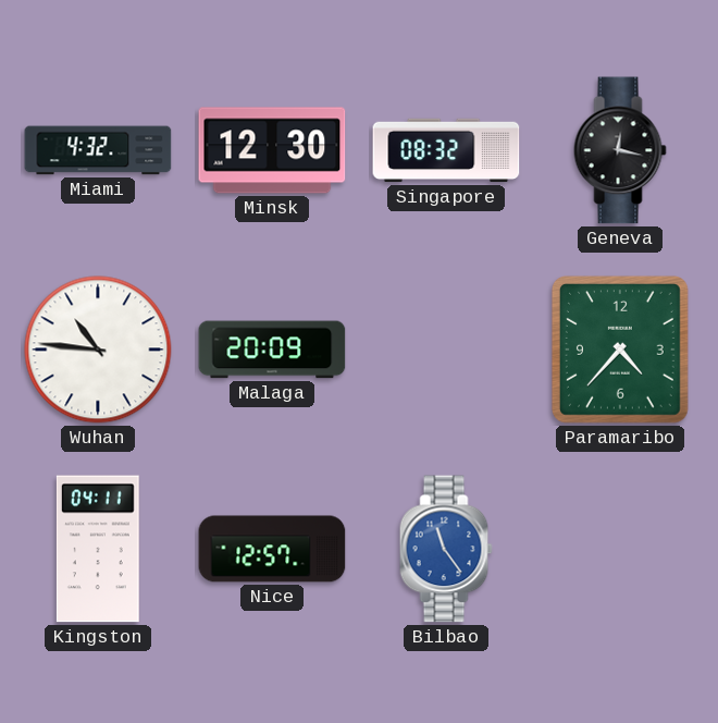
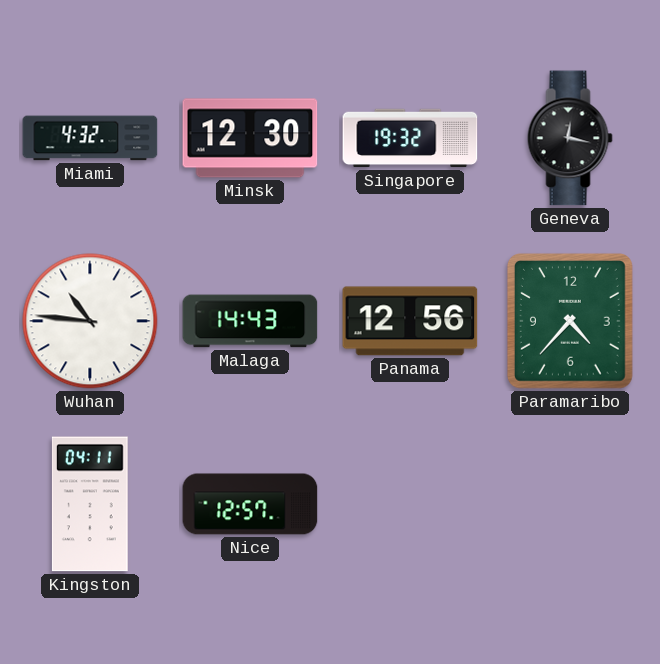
Singapore: 08:32 -> 19:32 (410, 138)
Malaga: 20:09 -> 14:43 (250, 321)
Panama: none -> 12:56 (410, 321)
Bilbao: 11:24 -> none (446, 549)
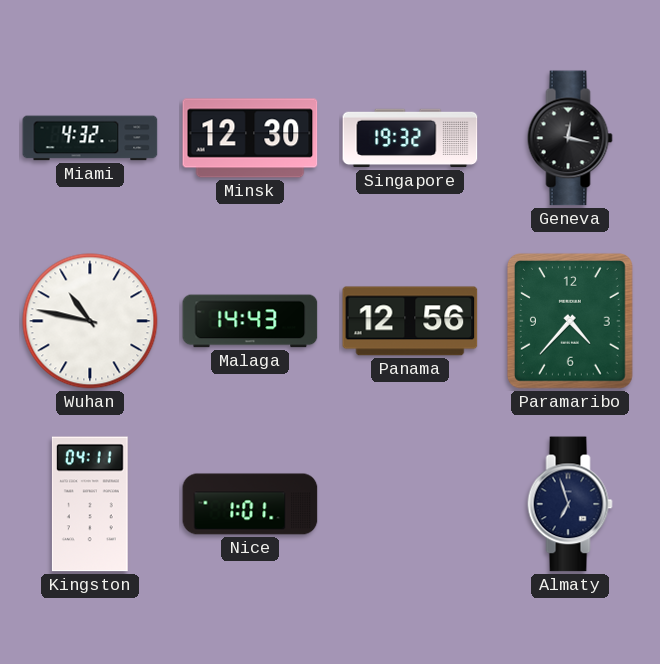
Wuhan: 10:46 -> 10:47 (90, 321)
Nice: 12:57 -> 1:01 (250, 504)
Almaty: none -> 6:57 (570, 504)
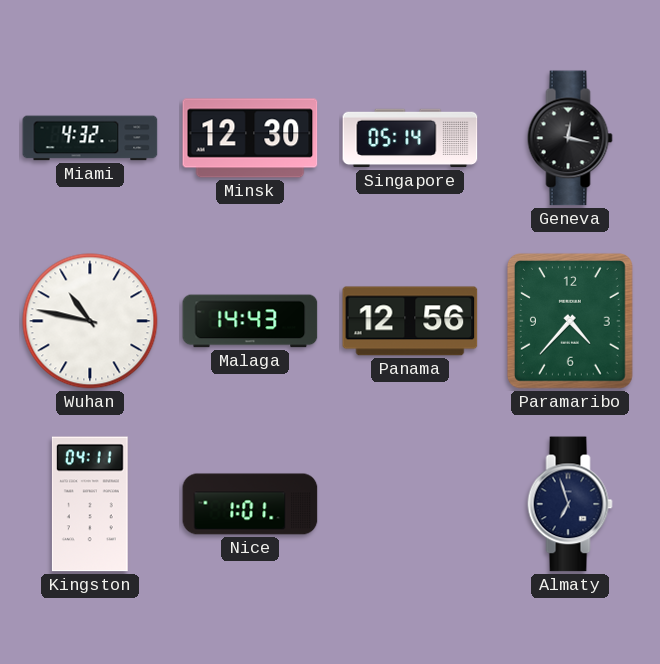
Singapore: 19:32 -> 05:14 (410, 138)
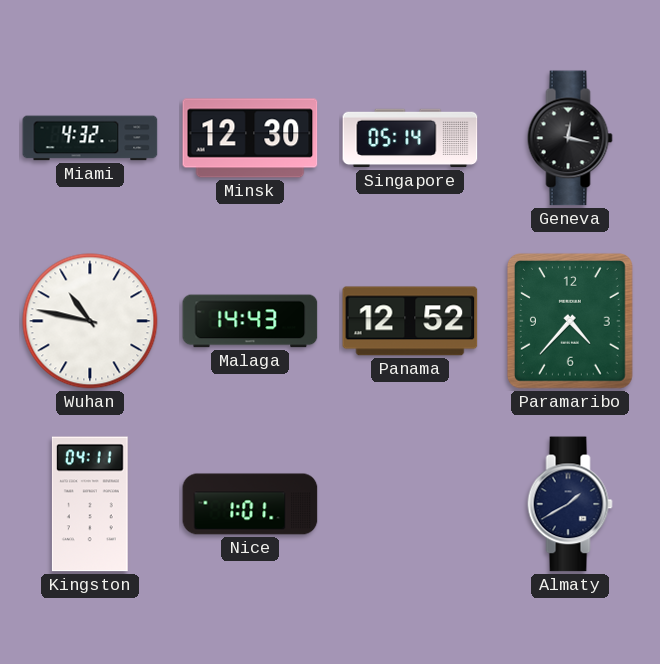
Panama: 12:56 -> 12:52 (410, 321)
Almaty: 6:57 -> 1:40 (570, 504)
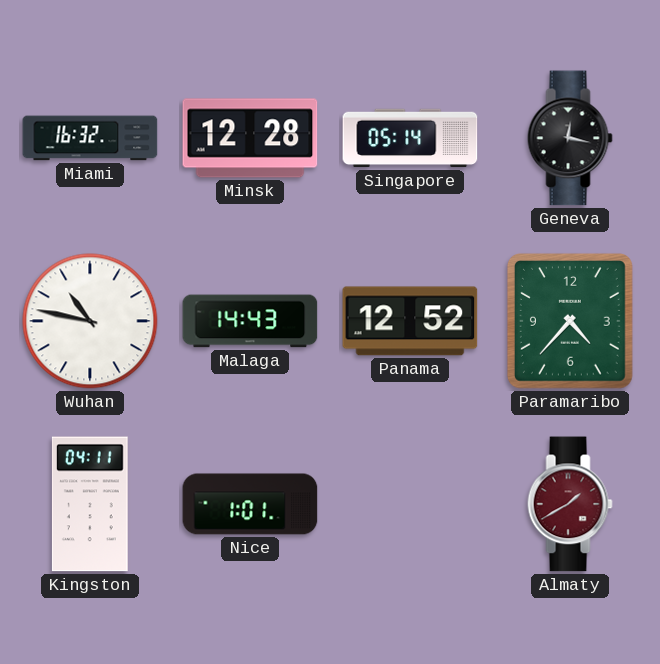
Miami: 4:32 -> 16:32 (90, 138)
Minsk: 12:30 -> 12:28 (250, 138)
Almaty dial: navy -> burgundy (570, 504)
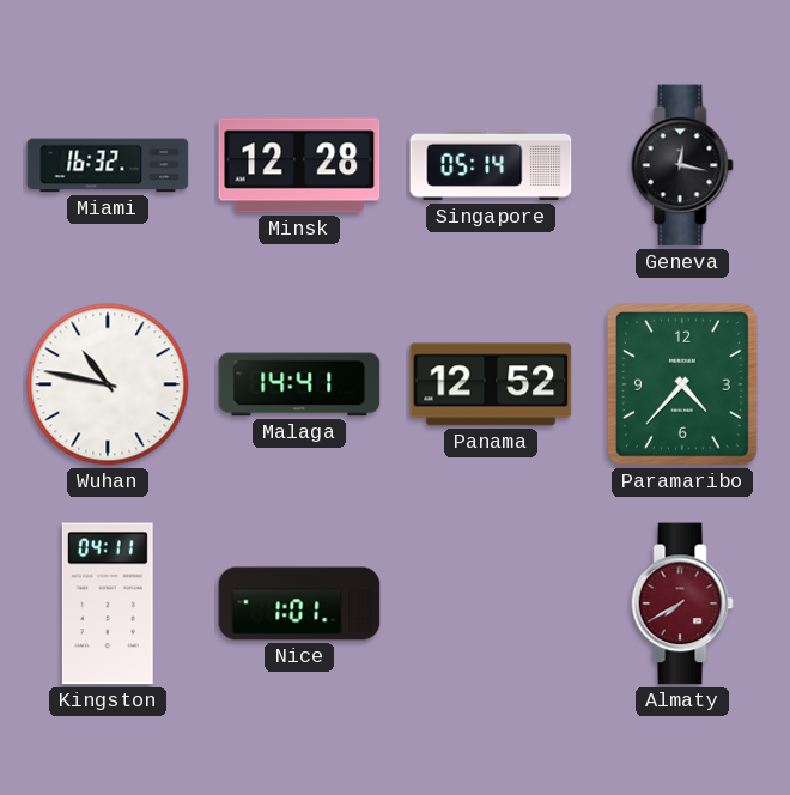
Malaga: 14:43 -> 14:41 (299, 384)
Almaty: 1:40 -> 7:40 (682, 603)
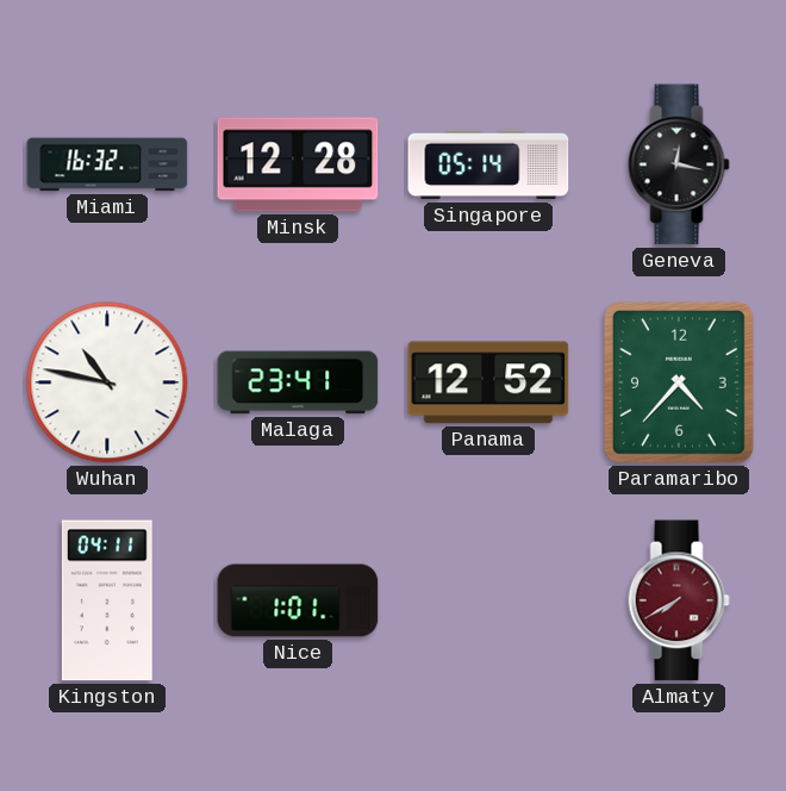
Malaga: 14:41 -> 23:41 (298, 382)
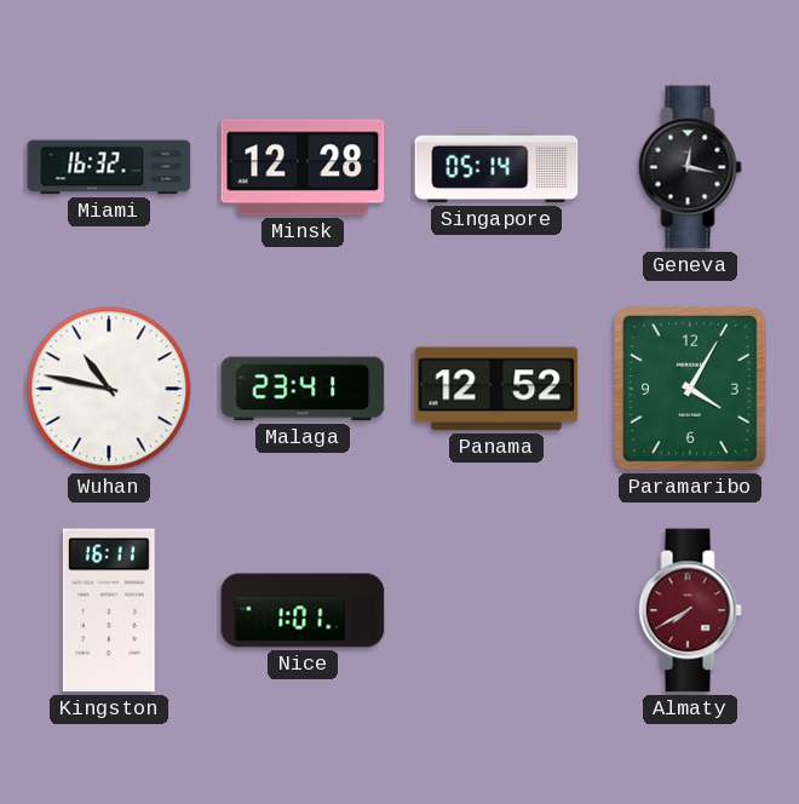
Paramaribo: 4:37 -> 4:05 (690, 389)
Kingston: 04:11 -> 16:11 (109, 610)
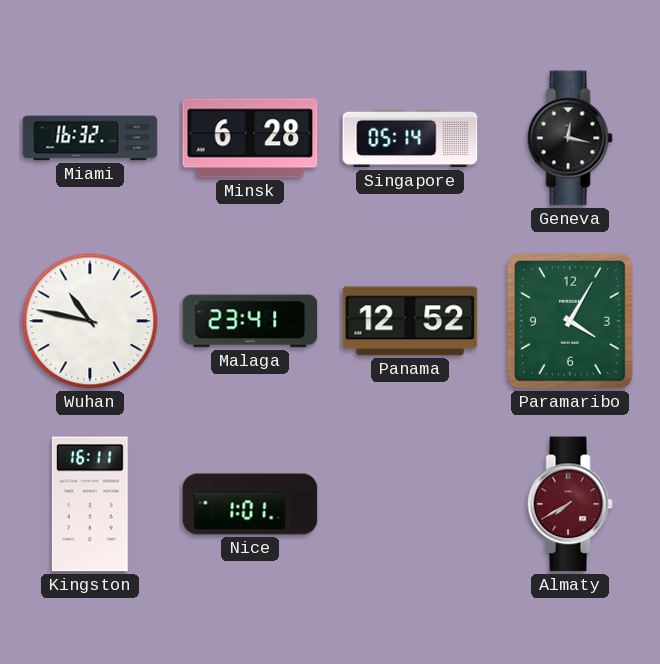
Minsk: 12:28 -> 6:28 (250, 138)
